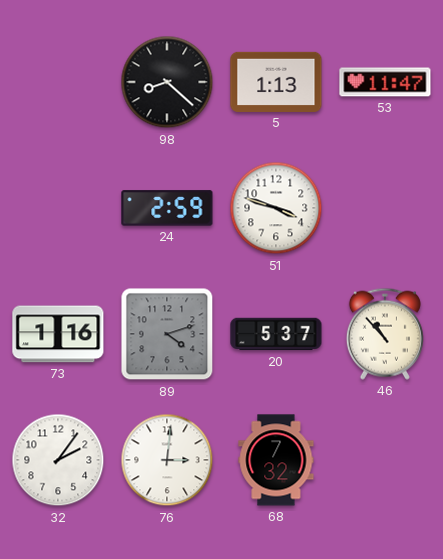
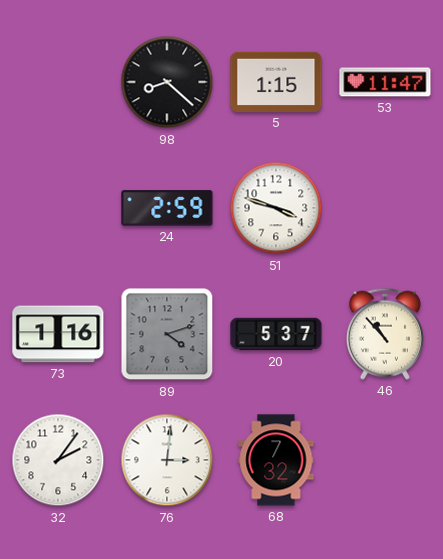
5: 1:13 -> 1:15 (276, 82)
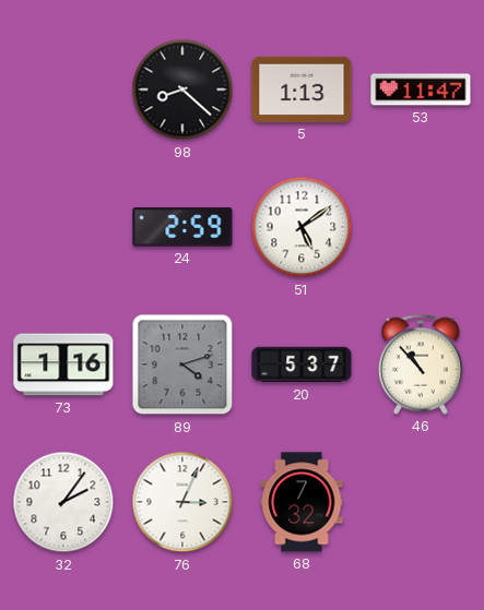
5: 1:15 -> 1:13 (302, 89)
51: 3:48 -> 5:09 (302, 227)
76: 3:01 -> 3:04 (182, 502)
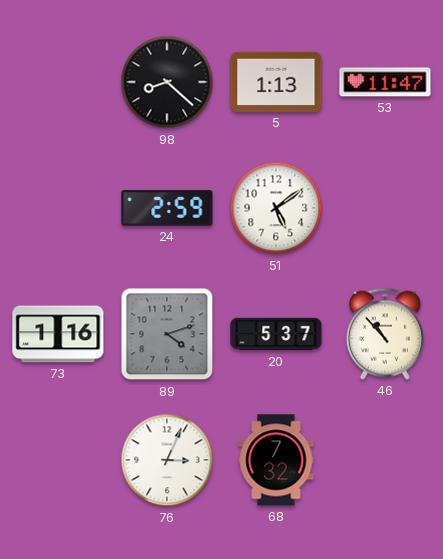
32: 2:06 -> none (63, 502)
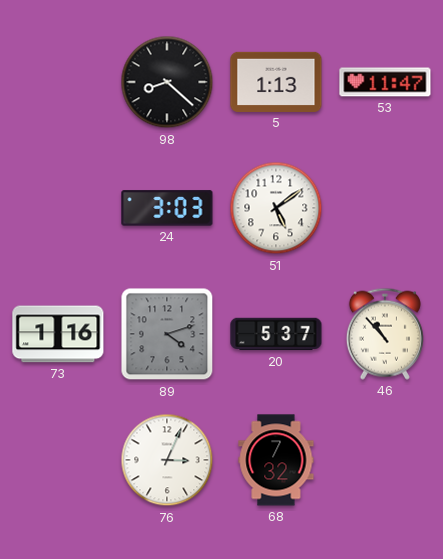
24: 2:59 -> 3:03 (167, 208)
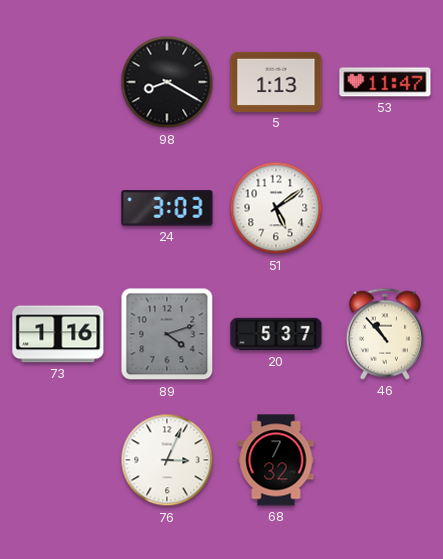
98: 8:22 -> 8:20 (167, 82)
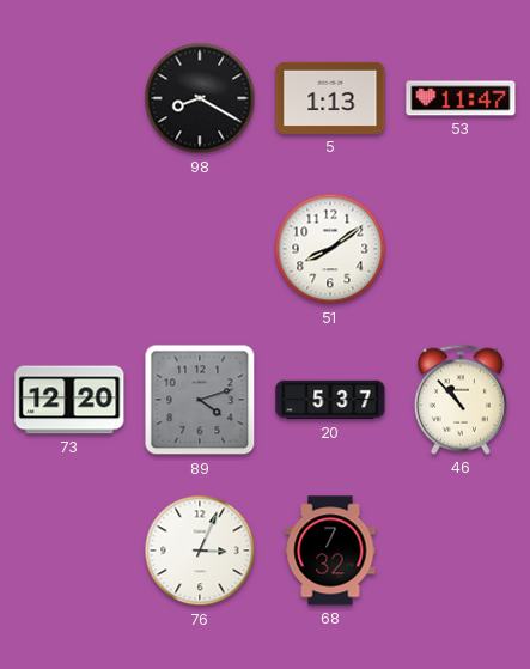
24: 3:03 -> none (167, 208)
51: 5:09 -> 8:09 (330, 249)
73: 1:16 -> 12:20 (69, 400)
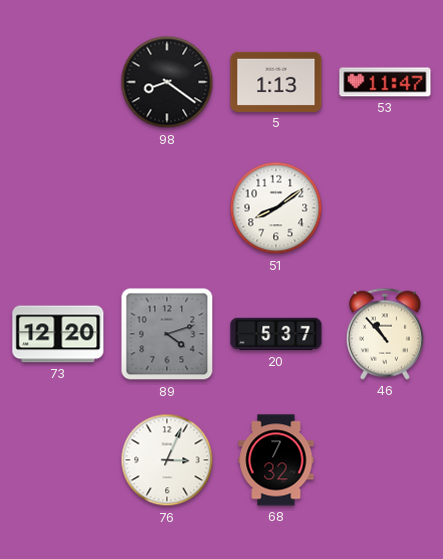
98: 8:20 -> 8:21 (167, 82)
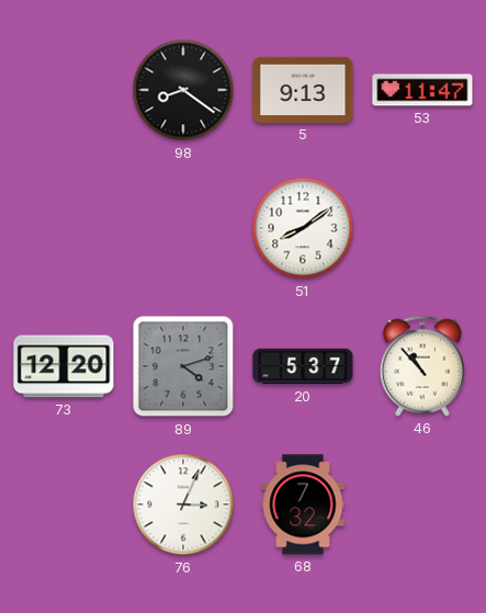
5: 1:13 -> 9:13 (303, 90)
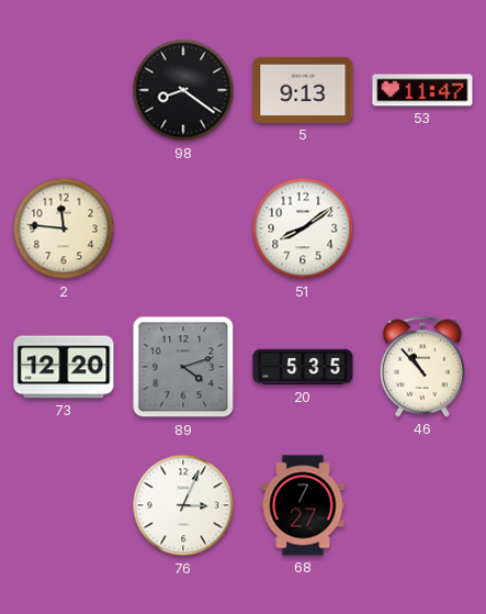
2: none -> 11:46 (64, 228)
20: 5:37 -> 5:35 (303, 367)
68: 7:32 -> 7:27 (303, 505)
